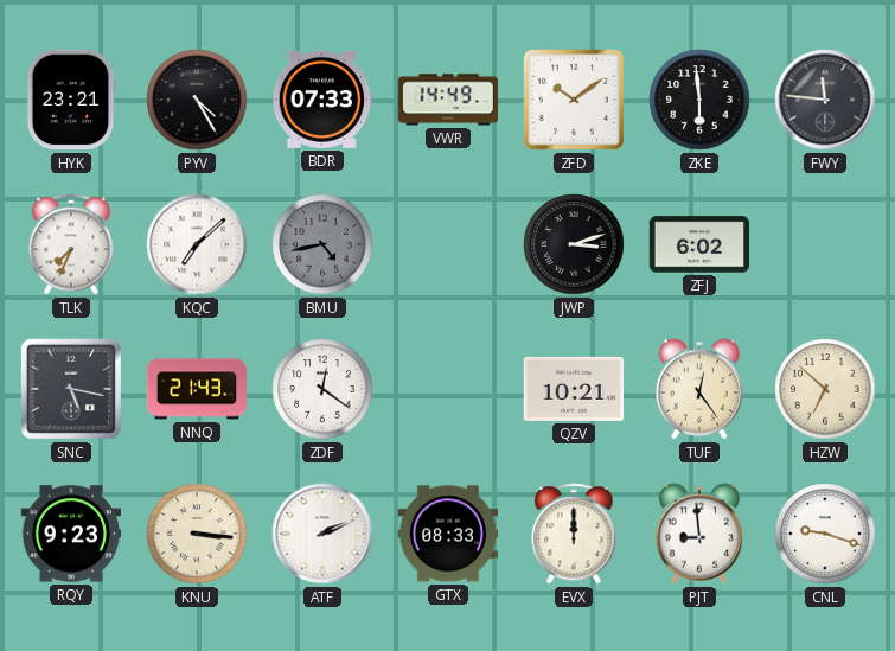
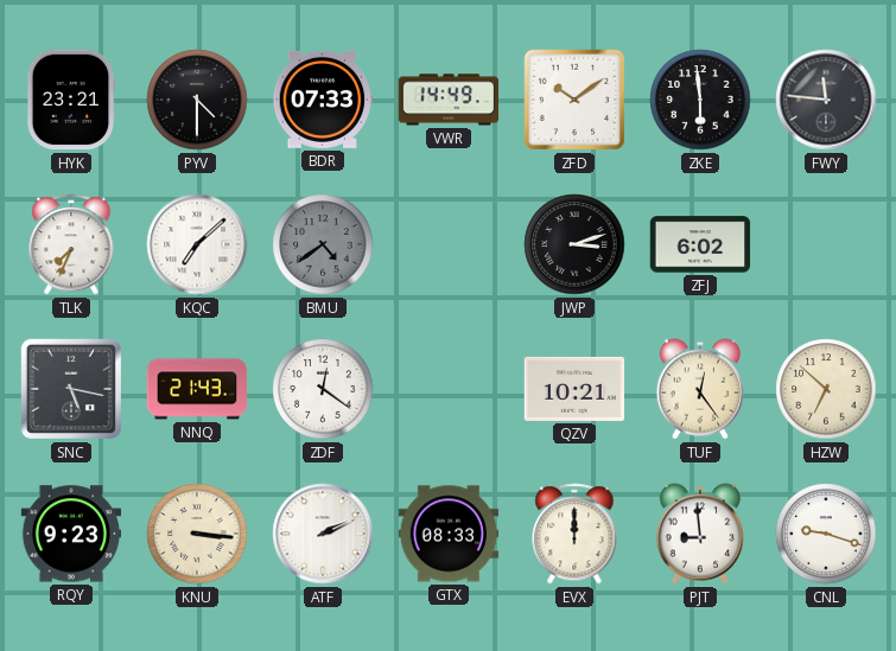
PYV: 4:25 -> 4:30 (197, 100)
BMU: 4:43 -> 4:39 (323, 244)
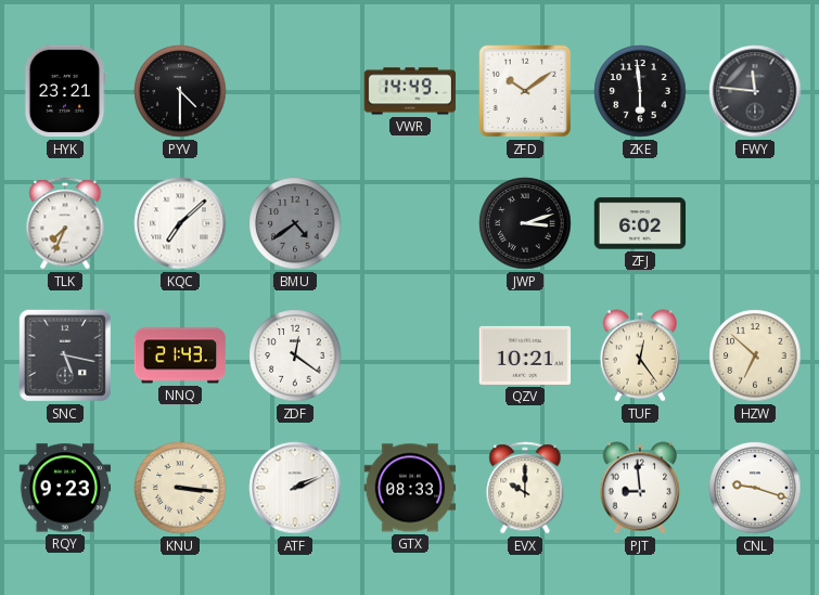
BDR: 07:33 -> none (323, 100)
EVX: 12:00 -> 10:00 (525, 488)
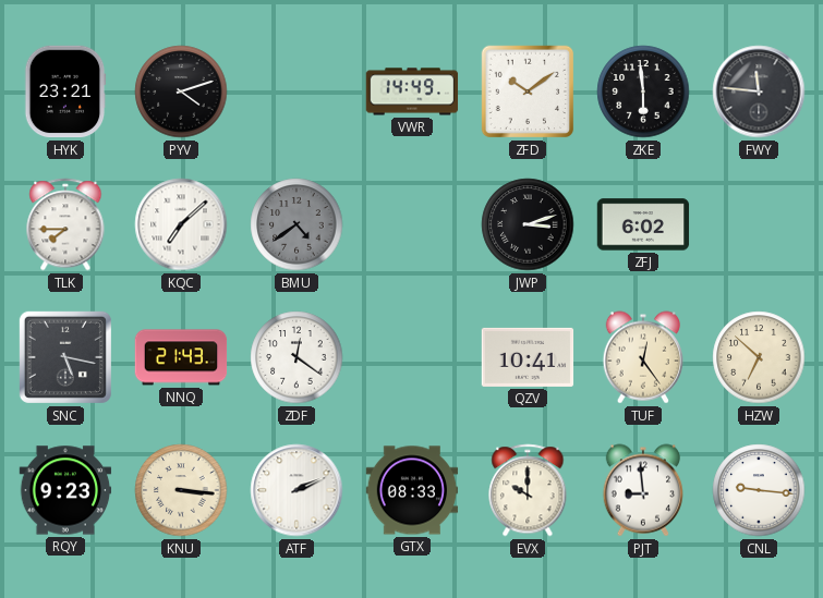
PYV: 4:30 -> 4:12 (181, 91)
TLK: 7:34 -> 7:45 (65, 224)
QZV: 10:21 -> 10:41 (528, 357)
CNL: 9:18 -> 9:16 (759, 490)
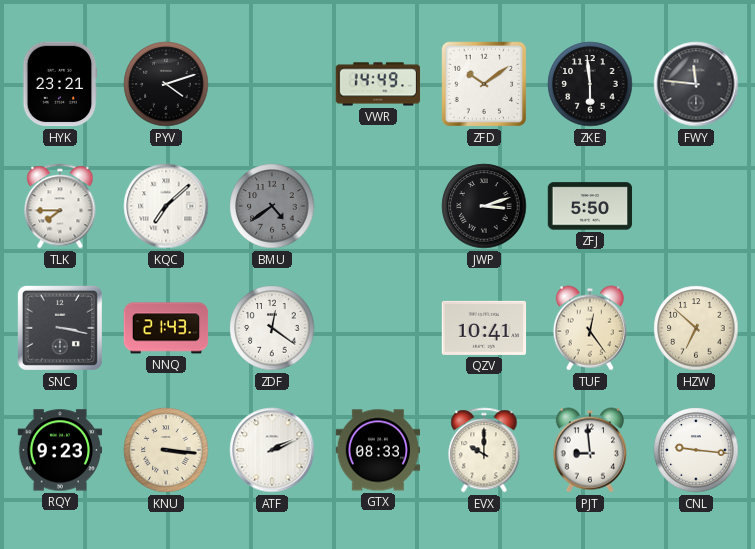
ZFJ: 6:02 -> 5:50 (590, 206)
SNC: 5:17 -> 3:17 (60, 328)
